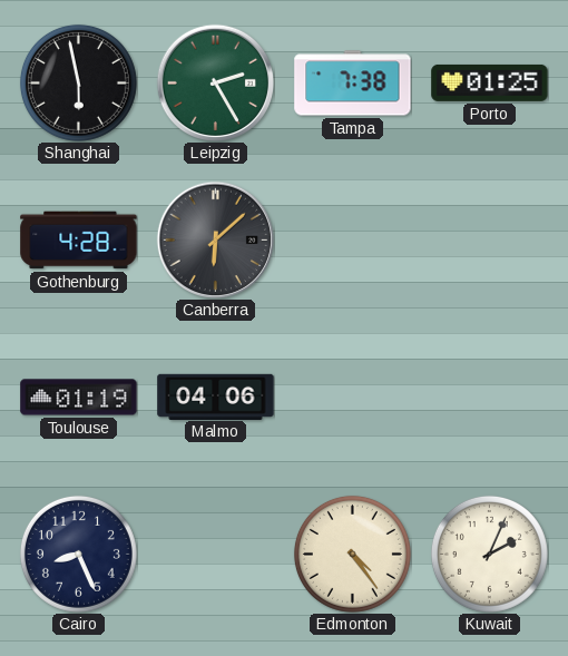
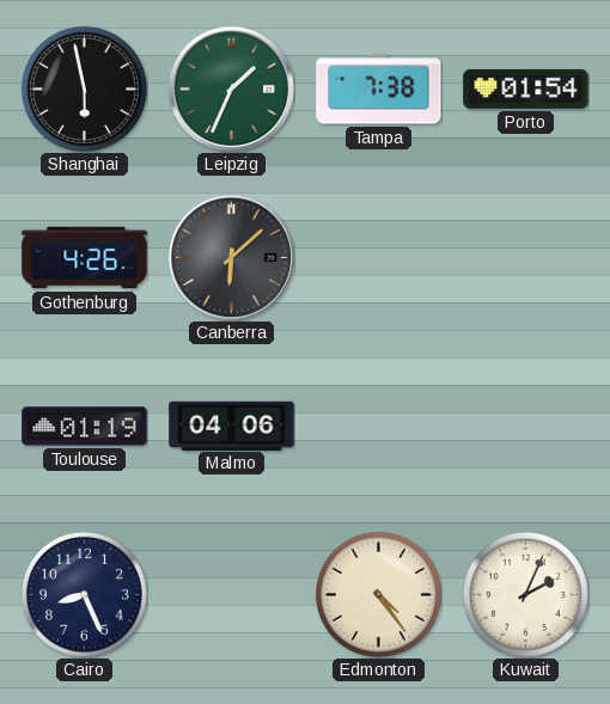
Leipzig: 2:25 -> 1:34 (231, 88)
Porto: 01:25 -> 01:54 (526, 88)
Gothenburg: 4:28 -> 4:26 (85, 258)
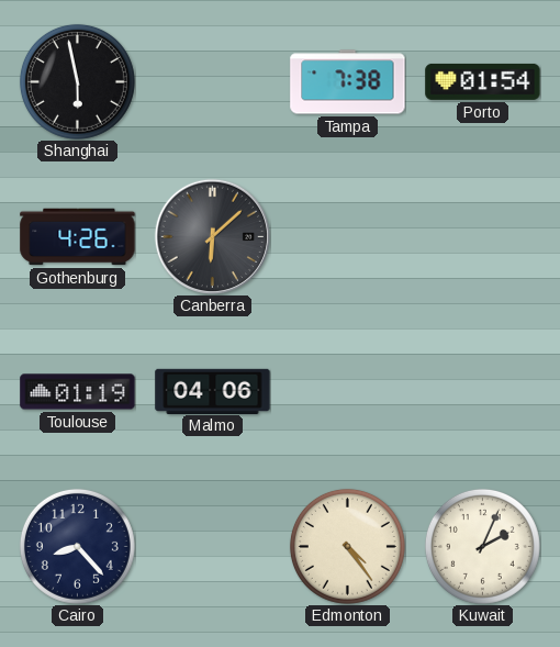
Leipzig: 1:34 -> none (231, 88)
Cairo: 8:26 -> 8:23 (77, 546)
